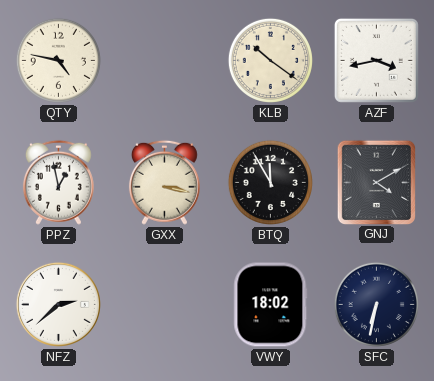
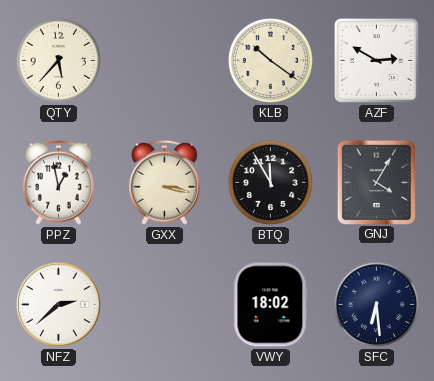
QTY: 4:47 -> 5:37 (58, 60)
AZF: 3:43 -> 2:50 (376, 60)
GNJ: 4:10 -> 4:05 (376, 182)
SFC: 6:32 -> 6:29 (376, 304)
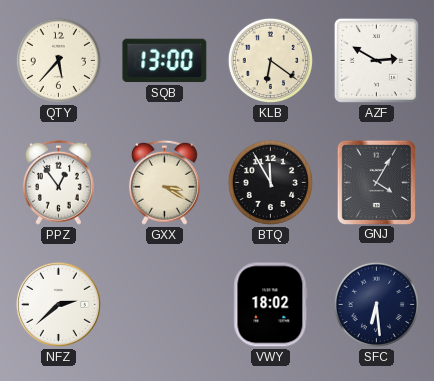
SQB: none -> 13:00 (165, 61)
KLB: 10:21 -> 6:21 (270, 60)
PPZ: 12:58 -> 12:54 (58, 182)
GXX: 3:17 -> 3:20 (164, 182)
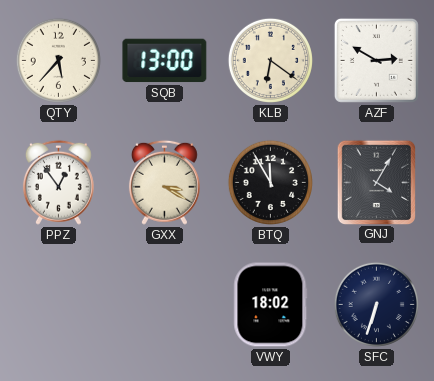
NFZ: 2:38 -> none (58, 304)
SFC: 6:29 -> 6:33 (376, 304)
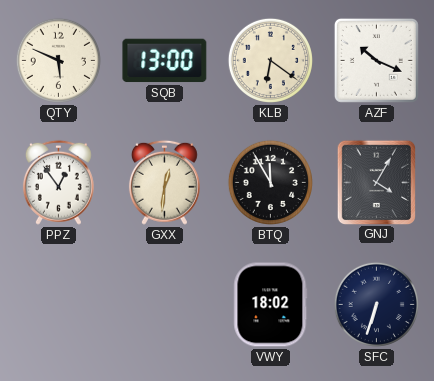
QTY: 5:37 -> 5:49 (58, 60)
AZF: 2:50 -> 10:19 (376, 60)
GXX: 3:20 -> 12:31 (164, 182)
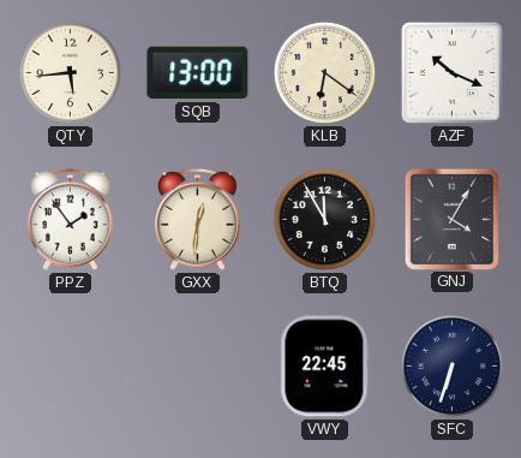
QTY: 5:49 -> 5:44 (70, 72)
PPZ: 12:54 -> 1:54 (70, 219)
VWY: 18:02 -> 22:45 (325, 367)
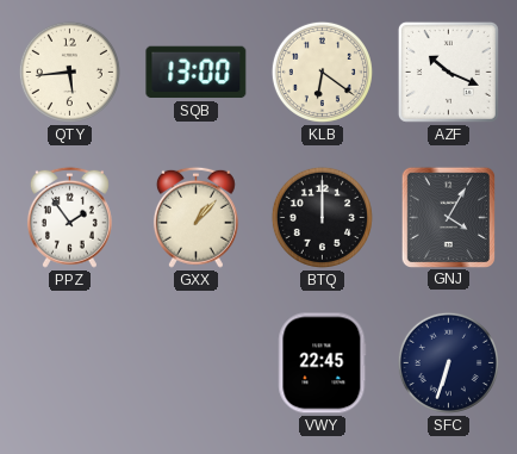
GXX: 12:31 -> 1:07 (195, 217)
BTQ: 11:55 -> 12:00 (322, 217)
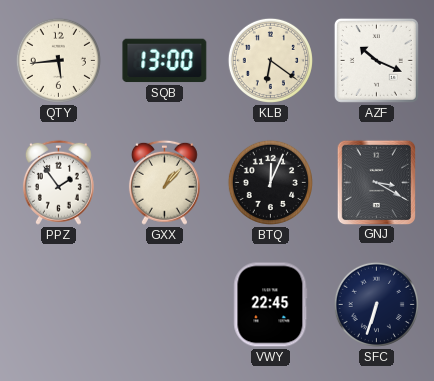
BTQ: 12:00 -> 12:04 (270, 182)
GNJ: 4:05 -> 3:20 (376, 182)
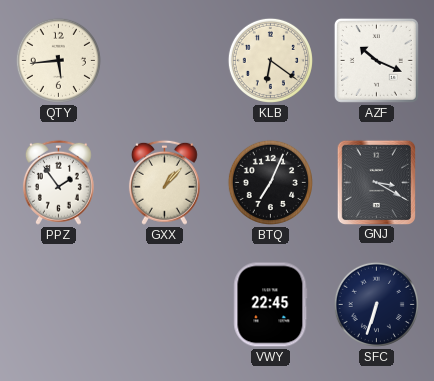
SQB: 13:00 -> none (165, 61)
BTQ: 12:04 -> 7:04 (270, 182)
